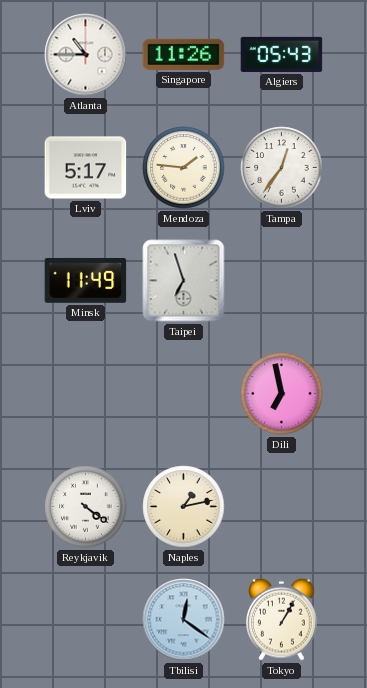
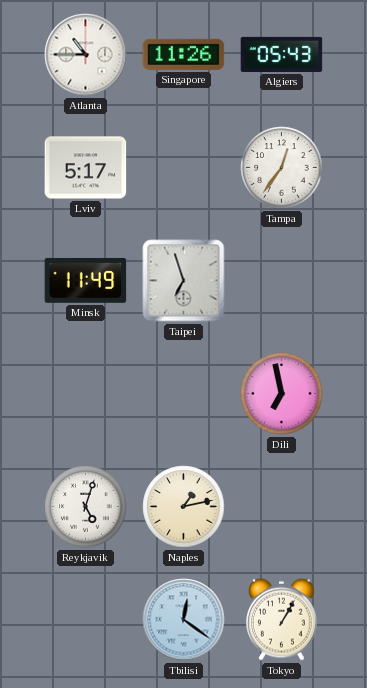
Mendoza: 1:46 -> none (184, 168)
Reykjavik: 4:21 -> 5:03 (86, 507)
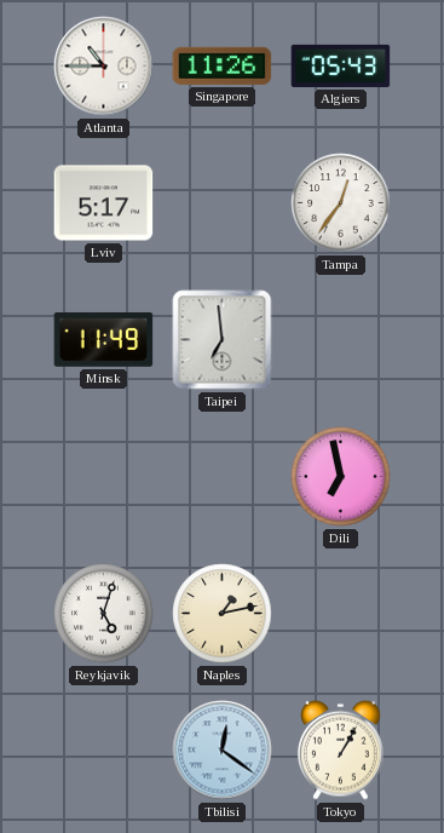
Taipei: 6:57 -> 6:59 (223, 340)
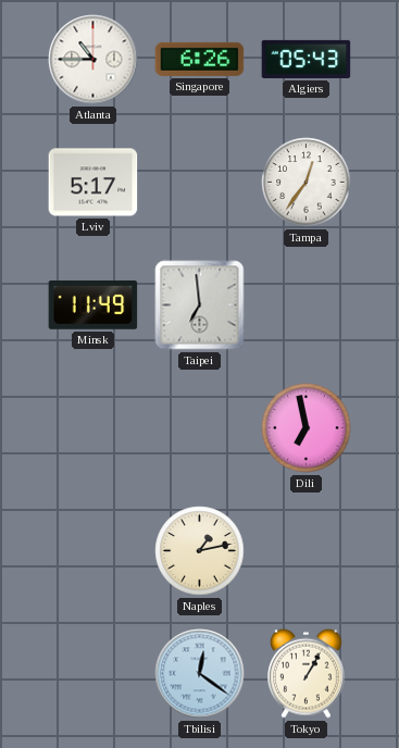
Singapore: 11:26 -> 6:26 (200, 59)
Reykjavik: 5:03 -> none (104, 614)
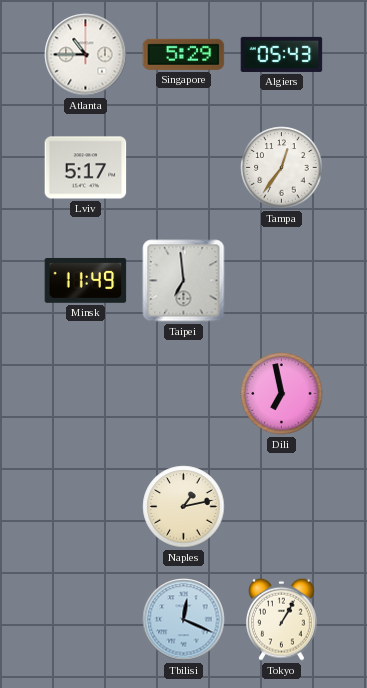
Singapore: 6:26 -> 5:29 (184, 54)
Tbilisi: 12:21 -> 12:19 (184, 620)
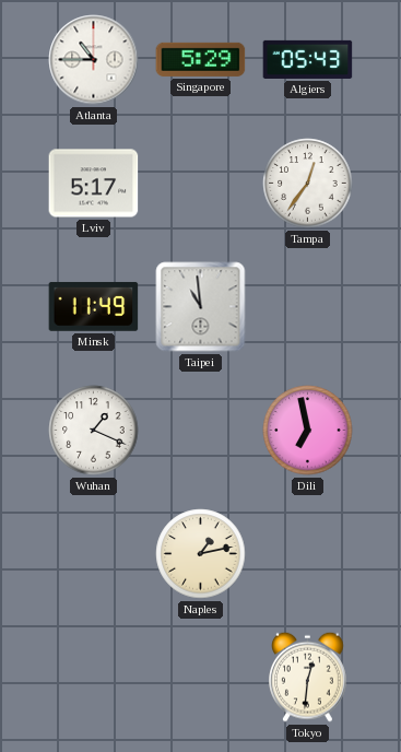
Taipei: 6:59 -> 10:59 (201, 307)
Wuhan: none -> 1:19 (94, 431)
Tbilisi: 12:19 -> none (184, 620)
Tokyo: 1:05 -> 12:31 (308, 677)
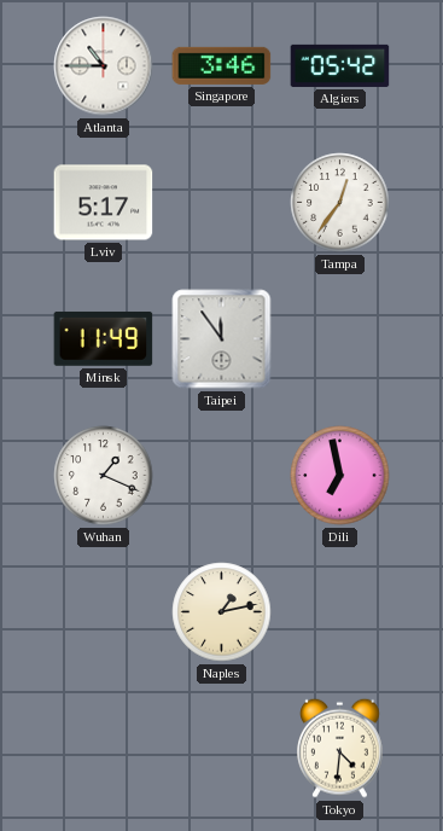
Singapore: 5:29 -> 3:46 (222, 65)
Algiers: 05:43 -> 05:42 (340, 65)
Taipei: 10:59 -> 11:54 (222, 339)
Tokyo: 12:31 -> 4:31 (340, 748)
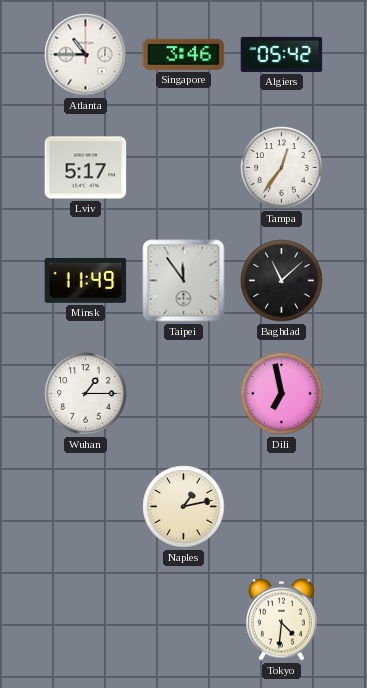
Baghdad: none -> 11:08 (282, 281)
Wuhan: 1:19 -> 1:15 (86, 394)
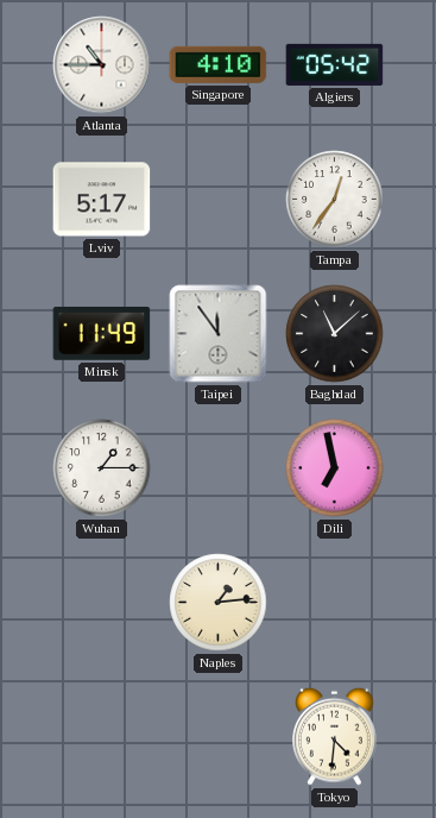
Singapore: 3:46 -> 4:10 (219, 64)
Naples: 1:13 -> 1:14 (219, 603)
